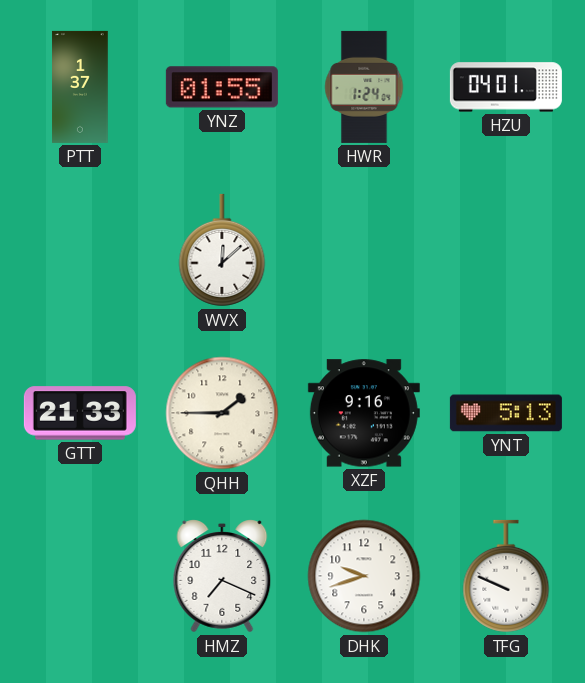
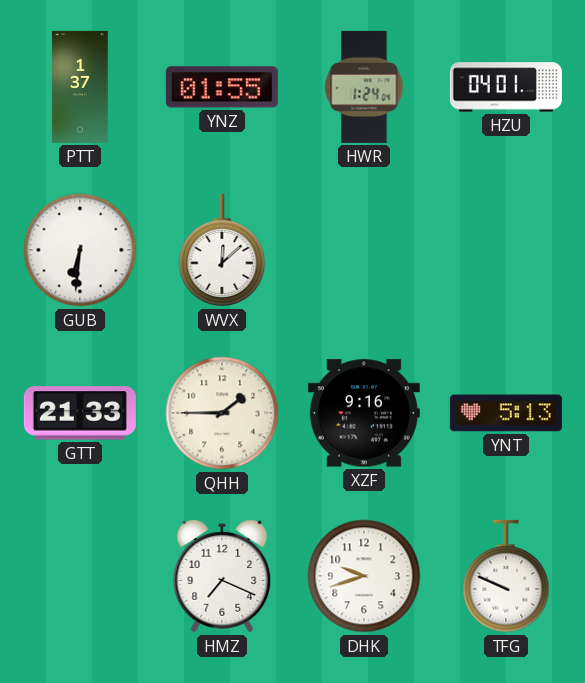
GUB: none -> 6:31 (80, 250)
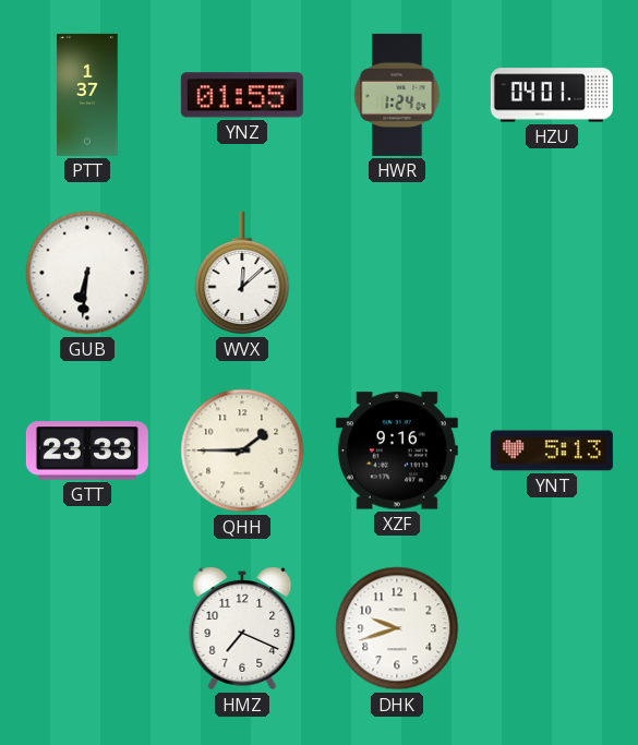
GTT: 21:33 -> 23:33 (87, 450)
TFG: 9:49 -> none (506, 576)
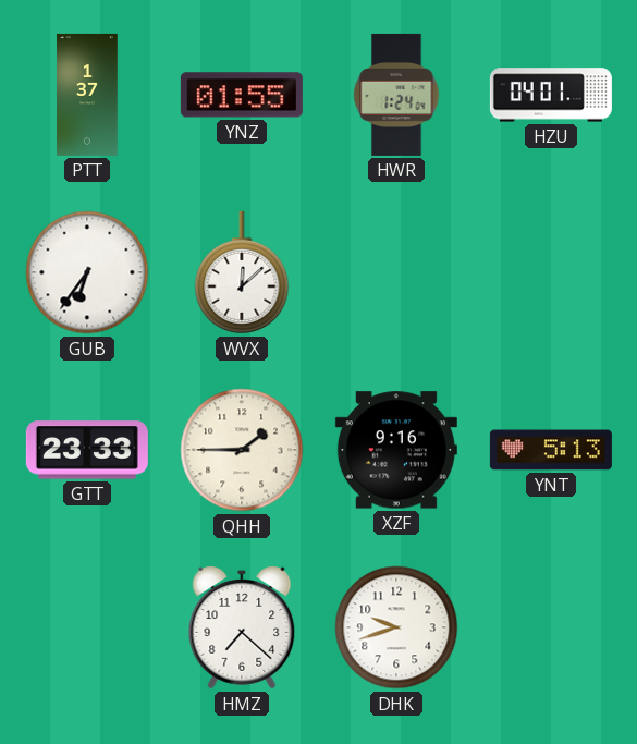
GUB: 6:31 -> 6:36 (87, 272)
HMZ: 7:19 -> 7:22 (242, 627)
